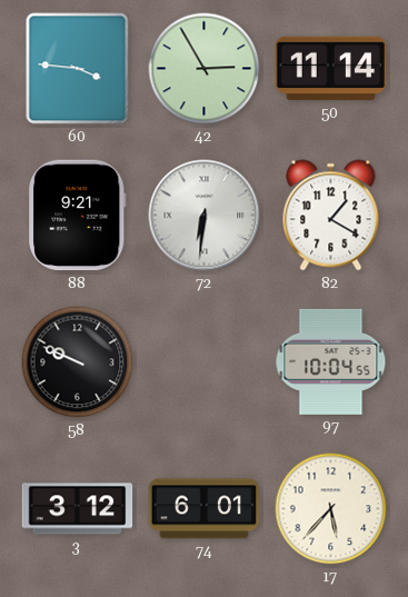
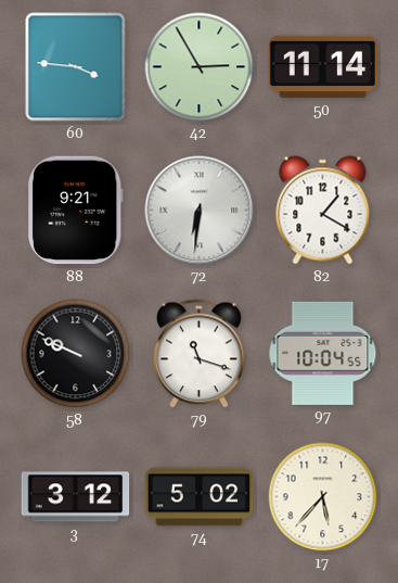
79: none -> 11:18 (200, 354)
74: 6:01 -> 5:02 (200, 497)
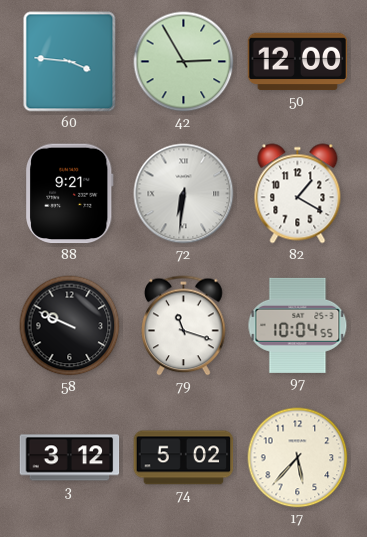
50: 11:14 -> 12:00 (298, 62)
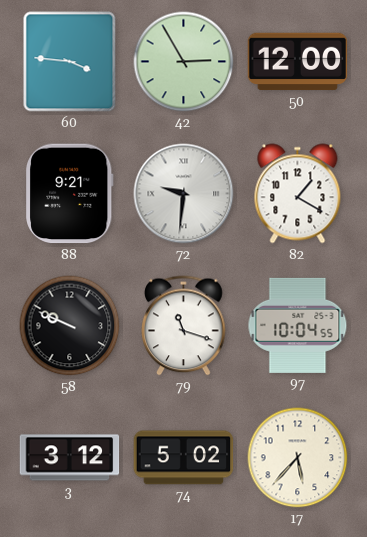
72: 6:31 -> 9:31 (184, 194)
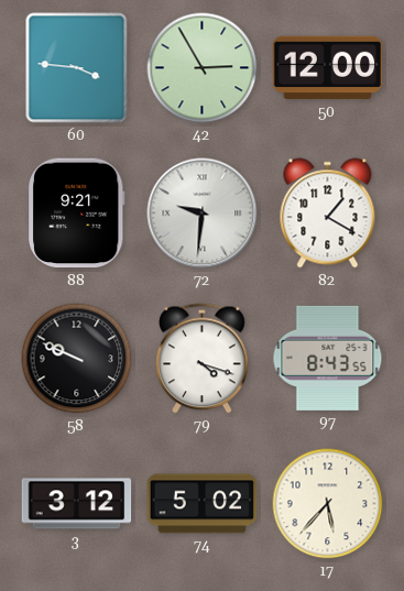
79: 11:18 -> 4:18 (203, 359)
97: 10:04 -> 8:43 (328, 358)
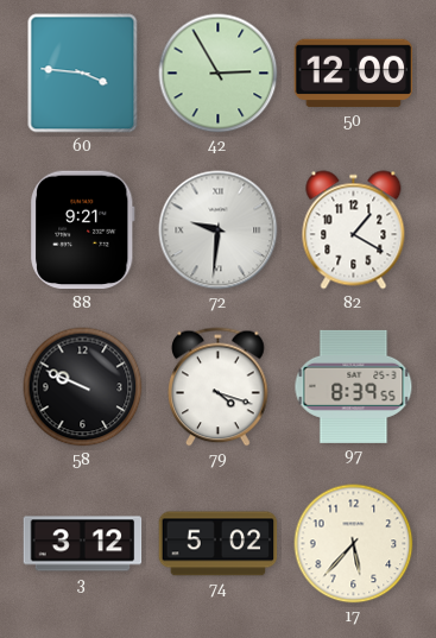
97: 8:43 -> 8:39 (354, 386)
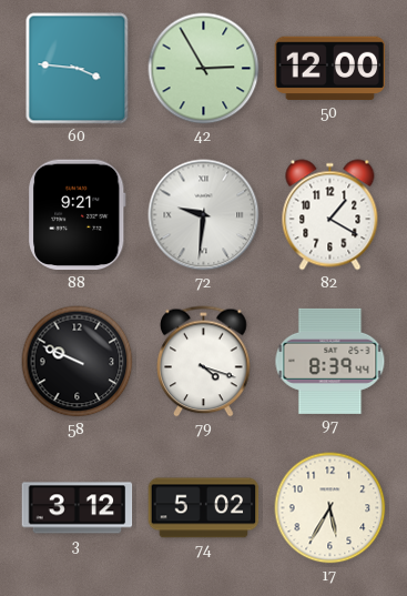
97: 8:39:55 -> 8:39:44 (330, 361)
17: 5:37 -> 5:35 (330, 508)
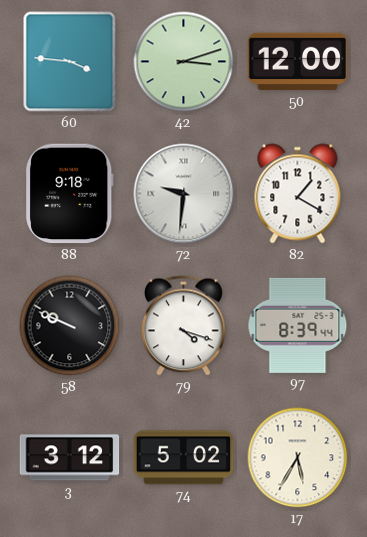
42: 2:55 -> 3:12 (184, 62)
88: 9:21 -> 9:18 (70, 194)
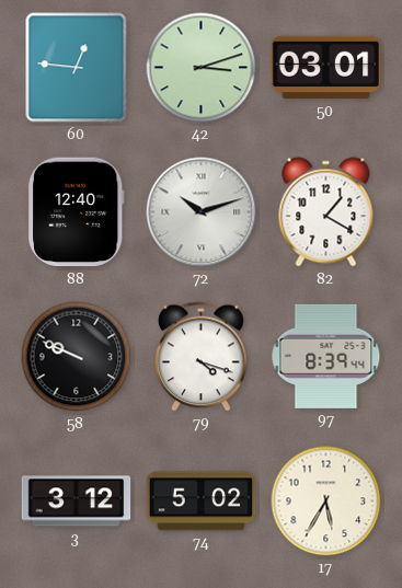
60: 3:46 -> 12:46 (77, 68)
50: 12:00 -> 03:01 (326, 68)
88: 9:18 -> 12:40 (77, 212)
72: 9:31 -> 10:12 (202, 212)
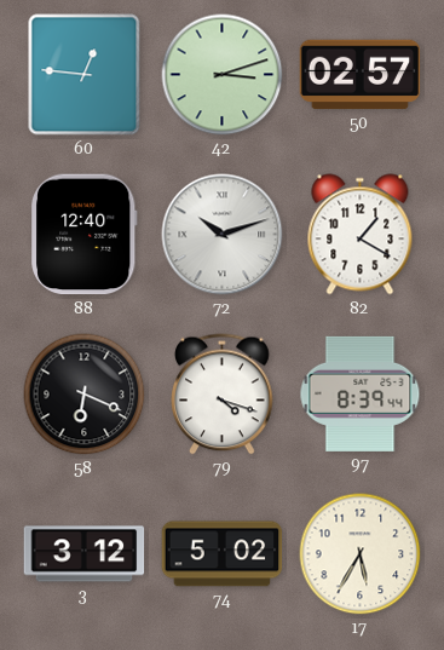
50: 03:01 -> 02:57 (361, 75)
58: 9:49 -> 6:19 (85, 395)
